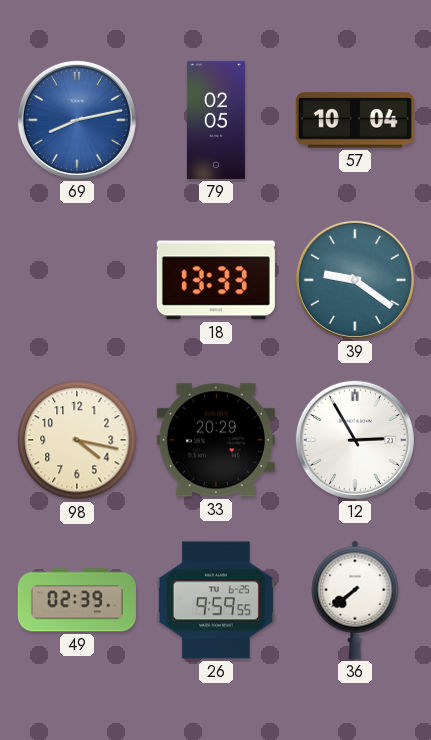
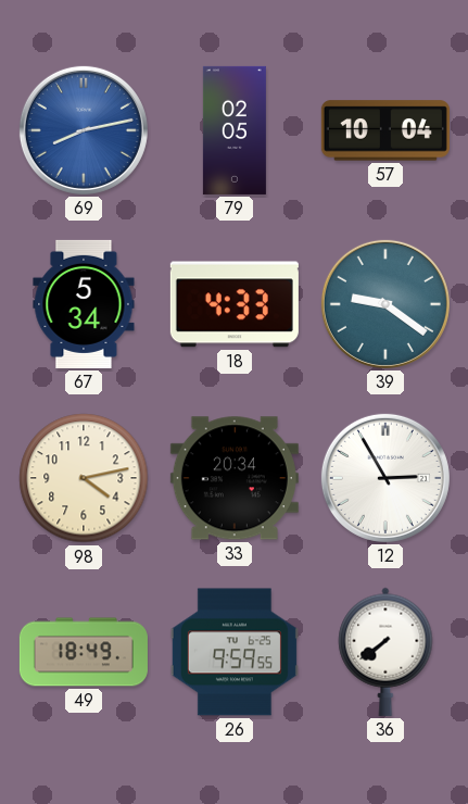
67: none -> 5:34 (84, 304)
18: 13:33 -> 4:33 (235, 304)
98: 4:17 -> 4:13 (84, 478)
33: 20:29 -> 20:34 (235, 478)
49: 02:39 -> 18:49 (84, 652)
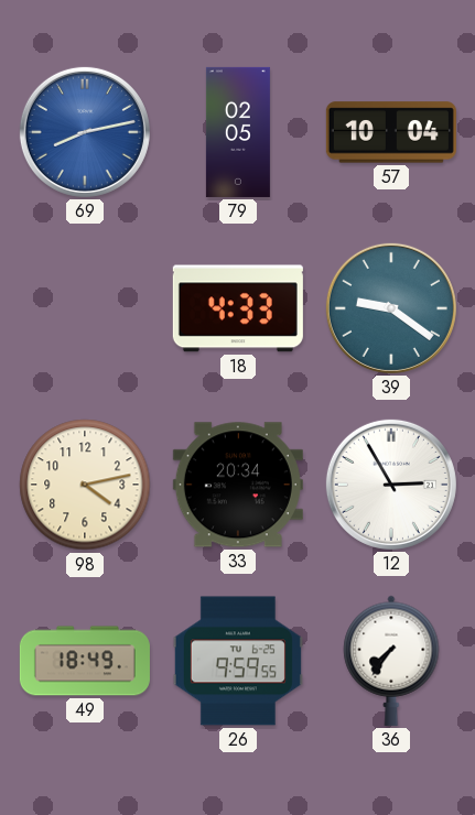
67: 5:34 -> none (84, 304)
36: 7:39 -> 7:36 (391, 661)
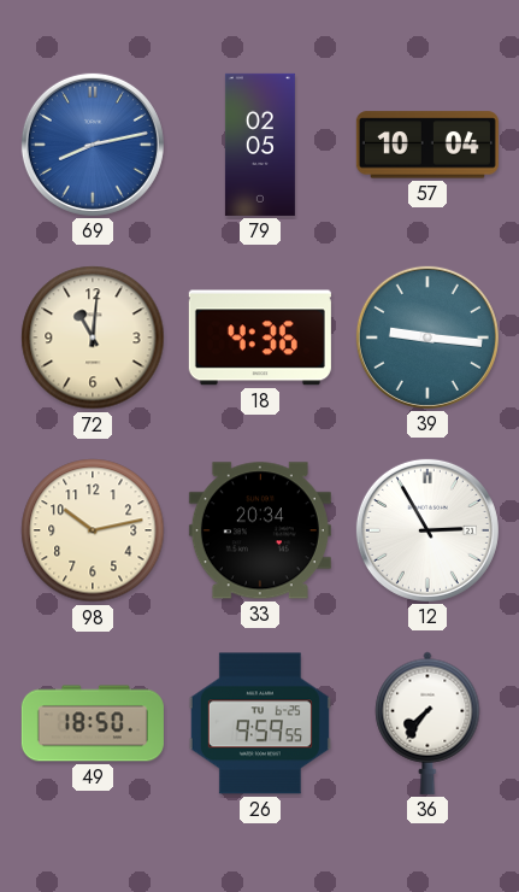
72: none -> 11:01 (93, 338)
18: 4:33 -> 4:36 (260, 338)
39: 9:21 -> 9:16 (427, 338)
98: 4:13 -> 10:13 (93, 530)
49: 18:49 -> 18:50 (93, 723)
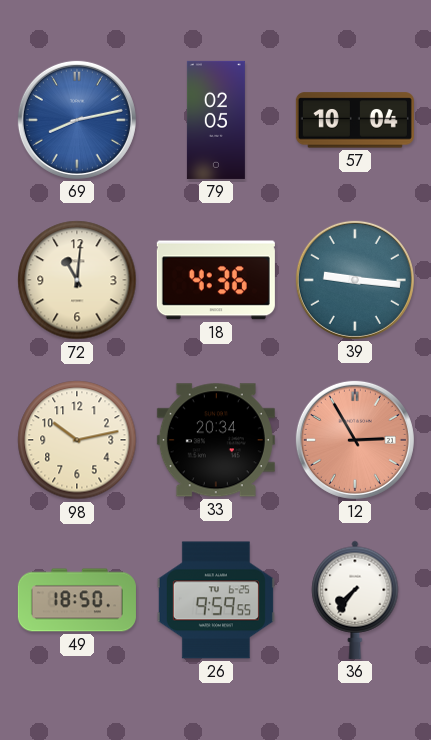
12 dial: white -> salmon (355, 440)
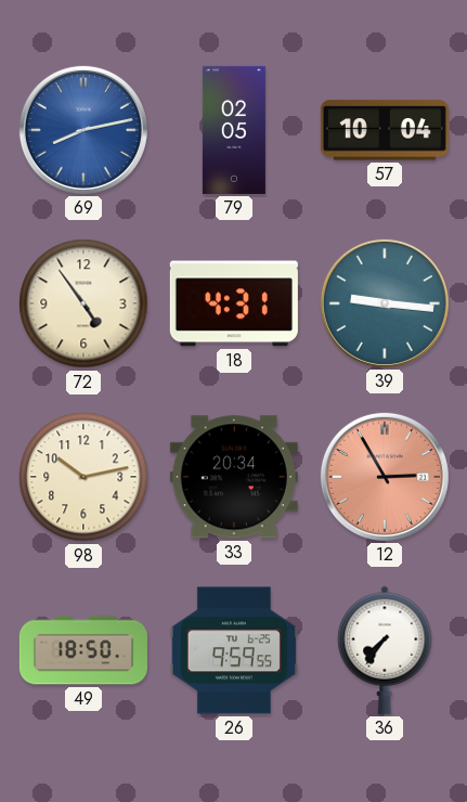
72: 11:01 -> 4:54 (83, 303)
18: 4:36 -> 4:31 (234, 303)
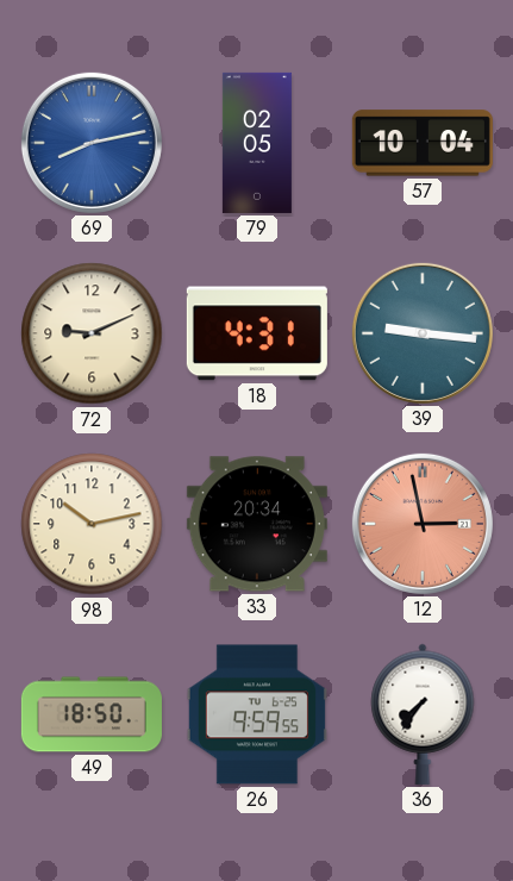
72: 4:54 -> 9:11 (92, 333)
12: 2:55 -> 2:58 (423, 524)
